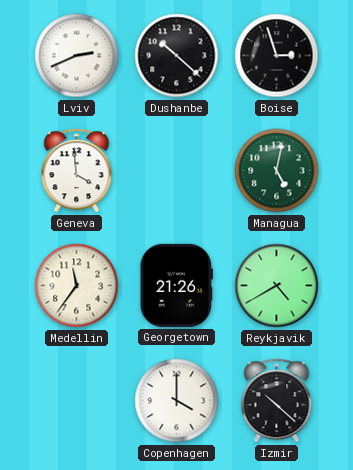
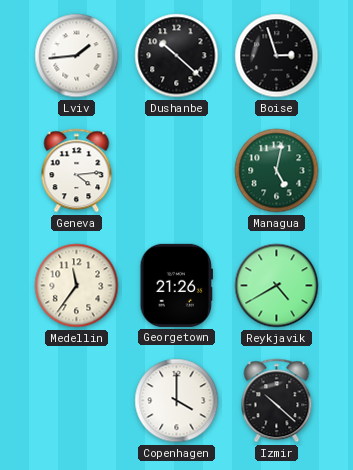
Lviv: 2:41 -> 1:44 (77, 56)
Geneva: 3:59 -> 4:14 (77, 171)
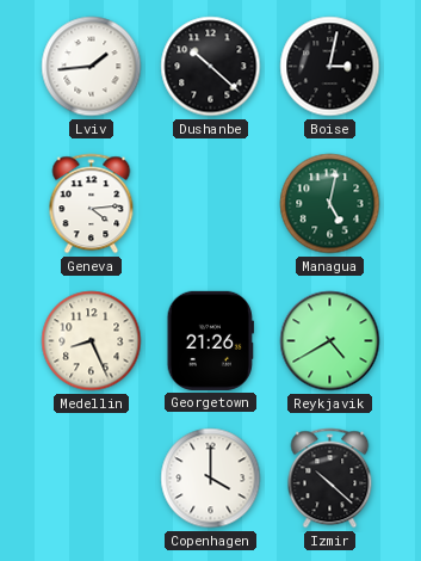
Boise: 2:57 -> 3:02 (330, 67)
Medellin: 11:36 -> 8:26 (92, 341)
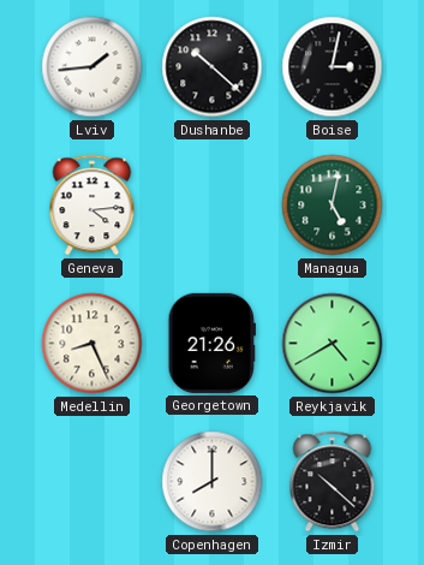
Copenhagen: 4:00 -> 8:00 (213, 482)
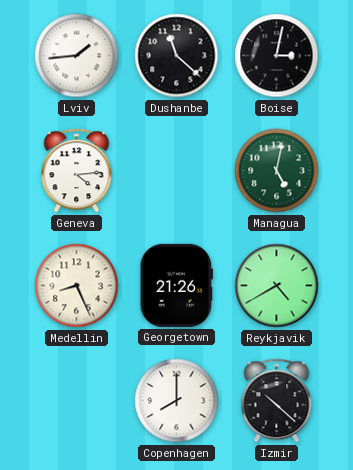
Dushanbe: 10:22 -> 11:22 (177, 56)
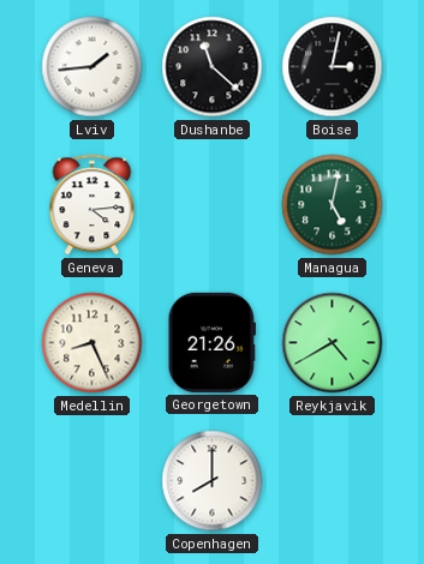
Izmir: 10:22 -> none (277, 401)
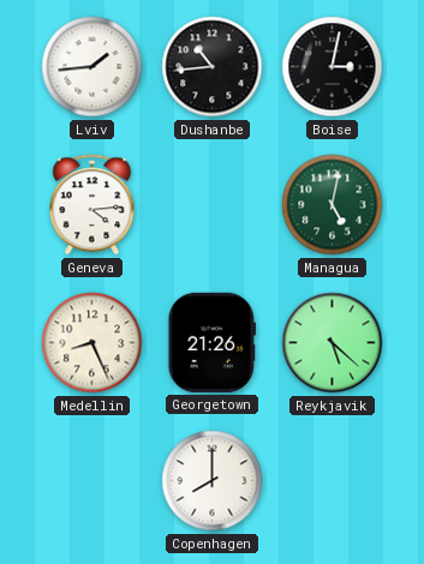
Dushanbe: 11:22 -> 10:44 (213, 67)
Reykjavik: 4:40 -> 5:22 (333, 343)
